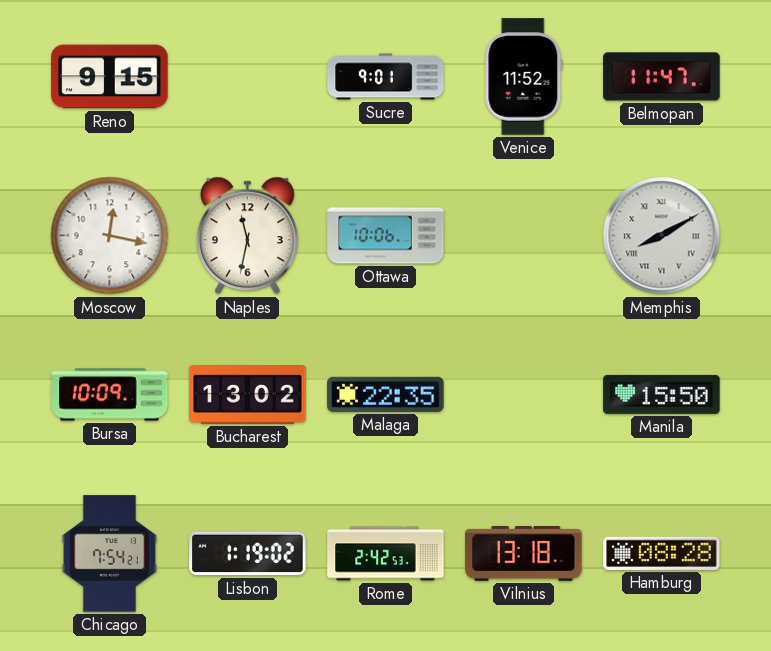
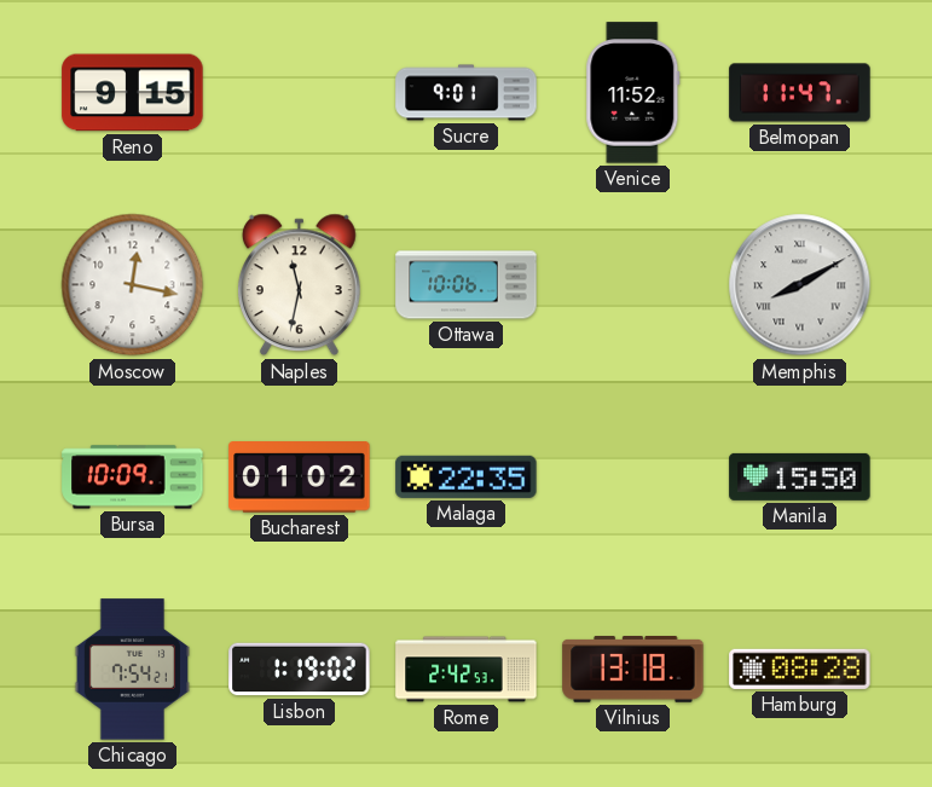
Bucharest: 13:02 -> 01:02 (300, 478)
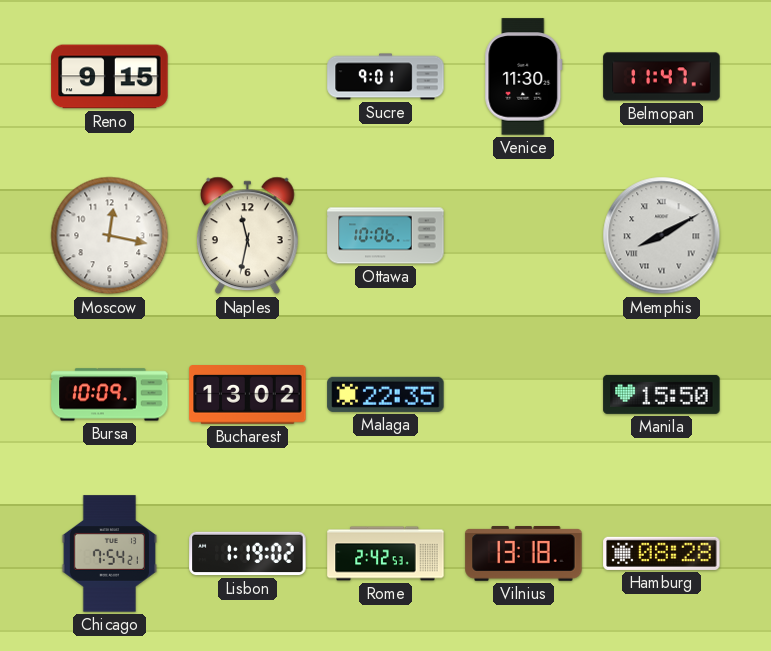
Venice: 11:52 -> 11:30 (524, 77)
Bucharest: 01:02 -> 13:02 (248, 395)
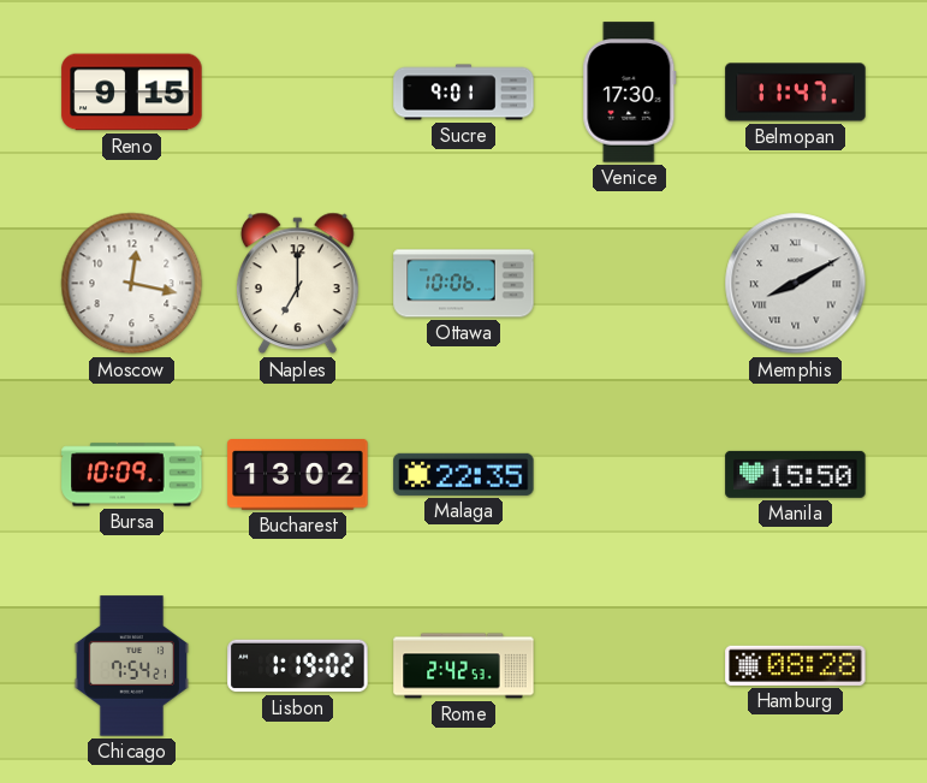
Venice: 11:30 -> 17:30 (630, 93)
Naples: 11:32 -> 7:00 (298, 284)
Vilnius: 13:18 -> none (524, 554)
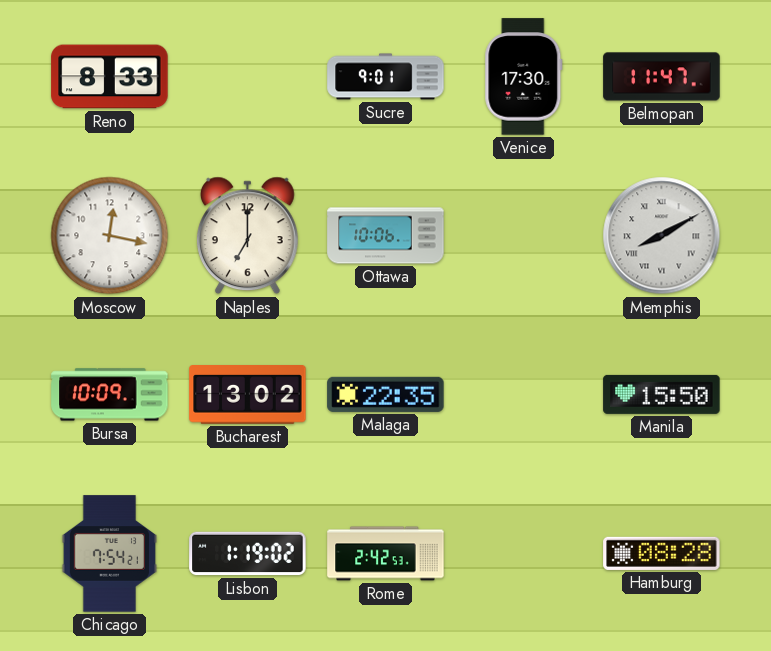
Reno: 9:15 -> 8:33 (110, 77)
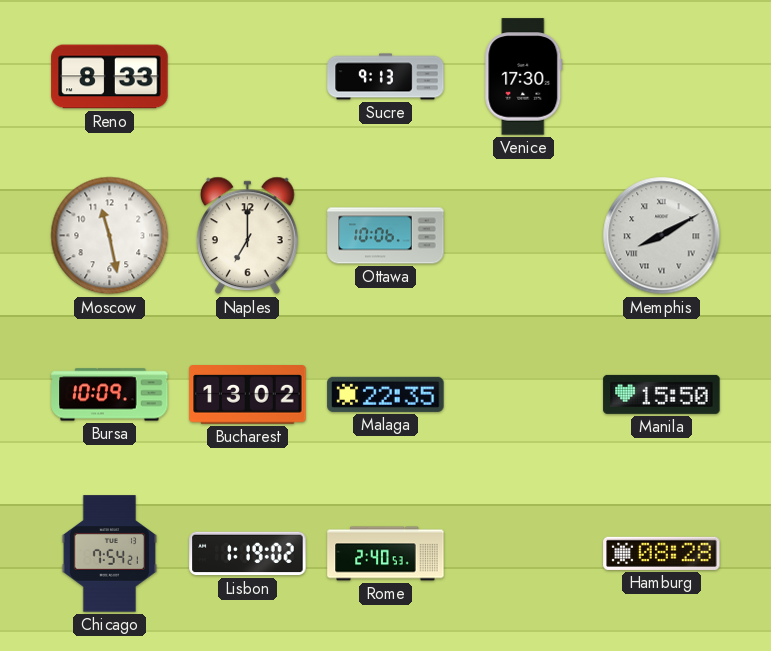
Sucre: 9:01 -> 9:13 (386, 77)
Belmopan: 11:47 -> none (662, 77)
Moscow: 12:17 -> 11:28 (110, 236)
Rome: 2:42 -> 2:40 (386, 554)
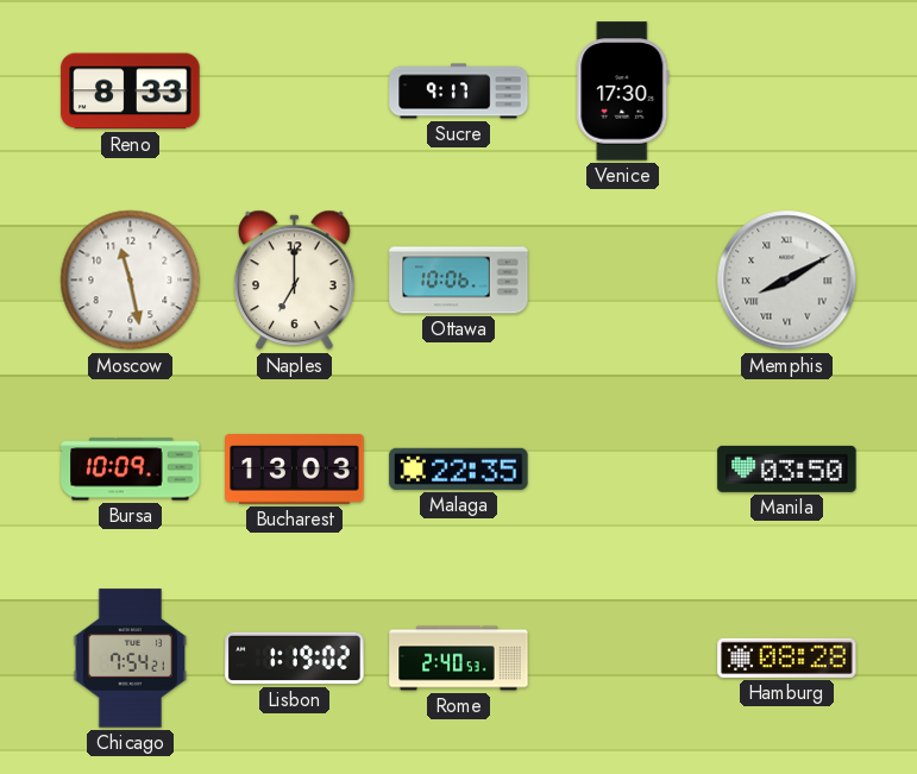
Sucre: 9:13 -> 9:17 (459, 92)
Bucharest: 13:02 -> 13:03 (295, 470)
Manila: 15:50 -> 03:50 (787, 468)
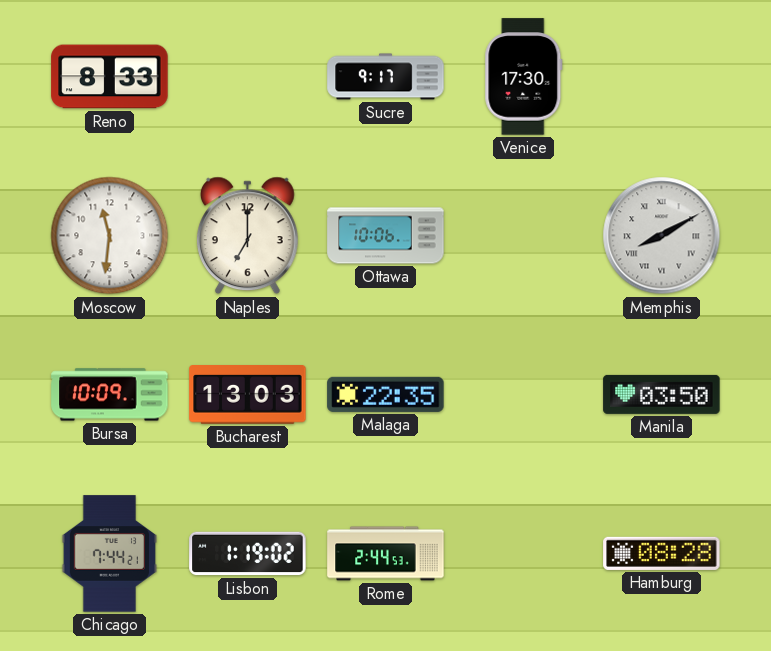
Moscow: 11:28 -> 11:31 (110, 236)
Chicago: 7:54 -> 7:44 (109, 554)
Rome: 2:40 -> 2:44 (386, 554)
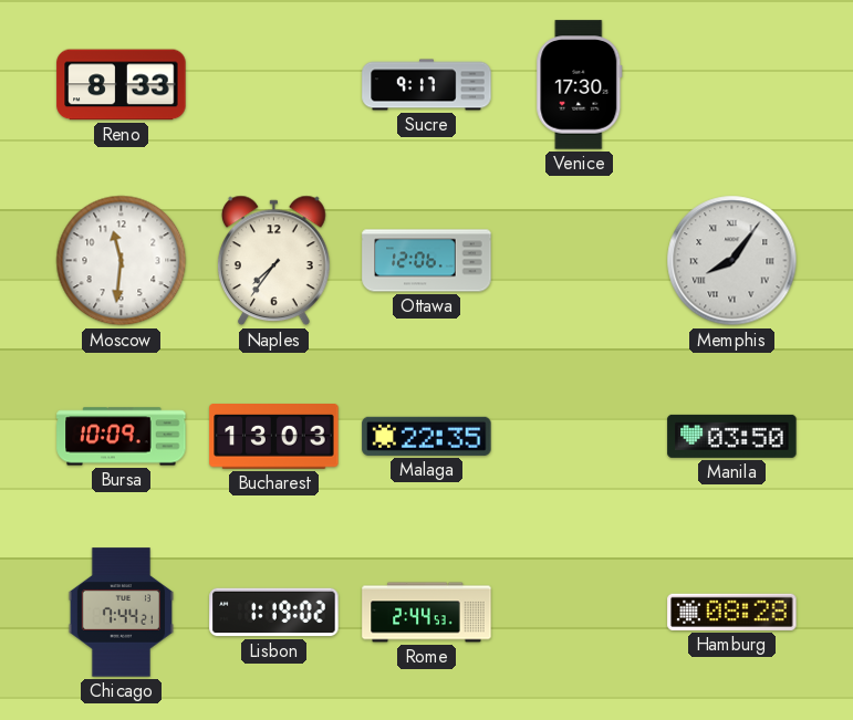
Naples: 7:00 -> 7:36 (274, 261)
Ottawa: 10:06 -> 12:06 (427, 261)
Memphis: 8:10 -> 8:06 (732, 261)
